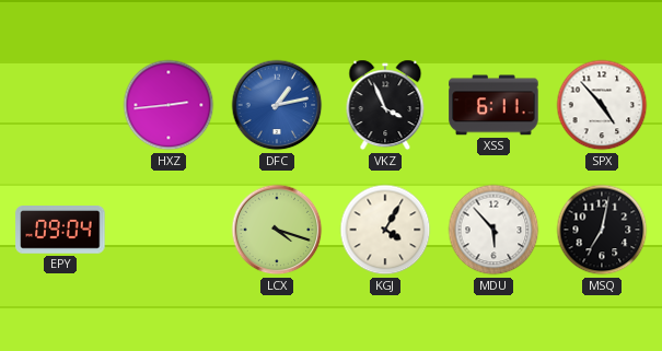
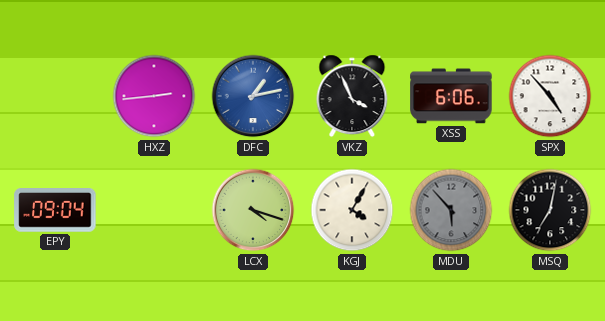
XSS: 6:11 -> 6:06 (451, 96)
MDU dial: white -> grey (451, 210)
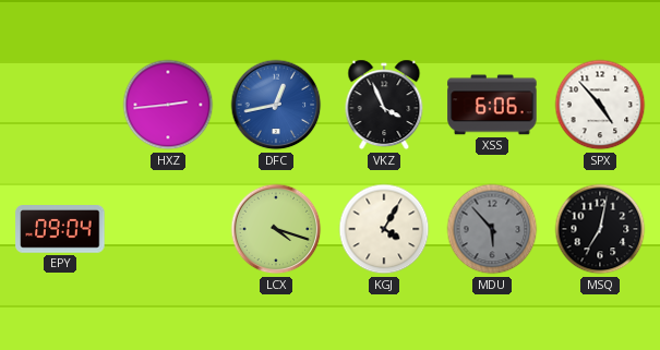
DFC: 1:13 -> 12:43 (276, 105)
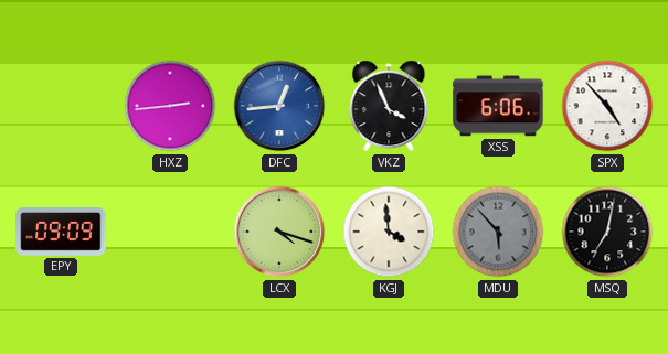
DFC: 12:43 -> 12:44 (279, 106)
EPY: 09:04 -> 09:09 (61, 233)
KGJ: 4:05 -> 3:59 (389, 232)
